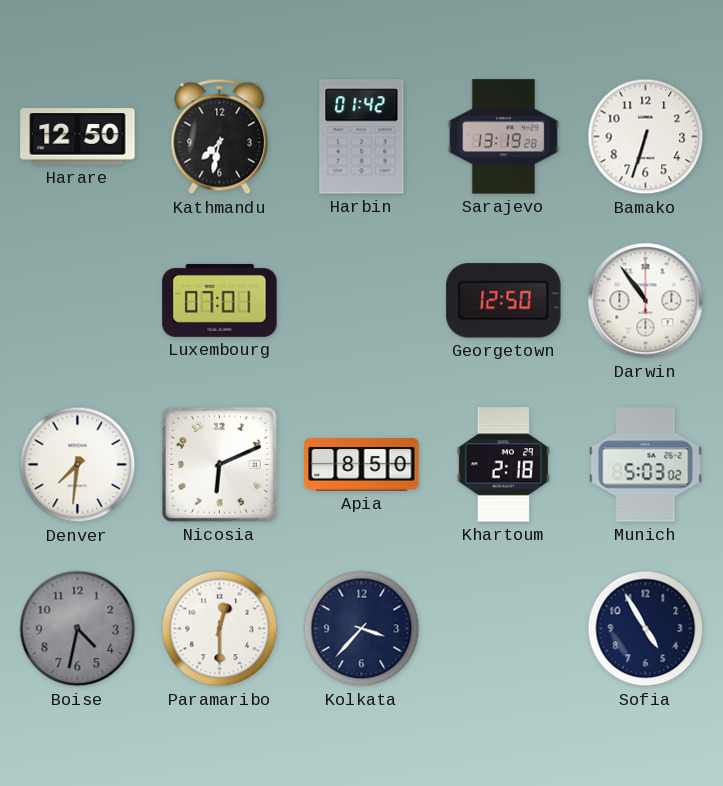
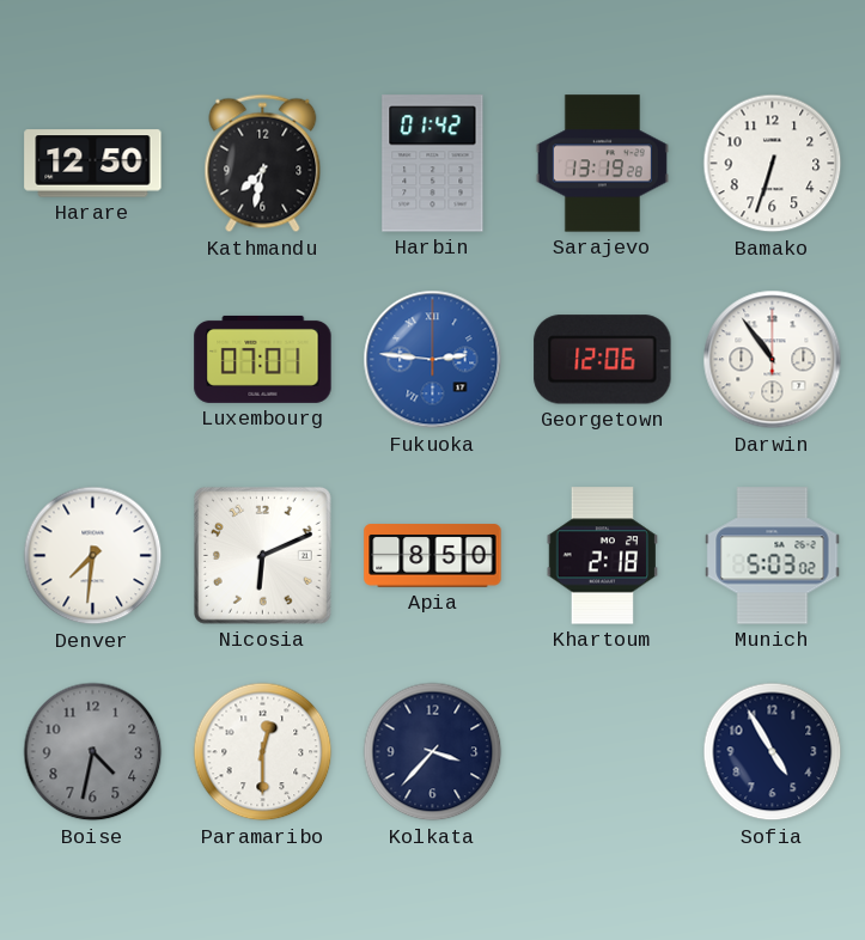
Fukuoka: none -> 2:46 (433, 360)
Georgetown: 12:50 -> 12:06 (603, 360)
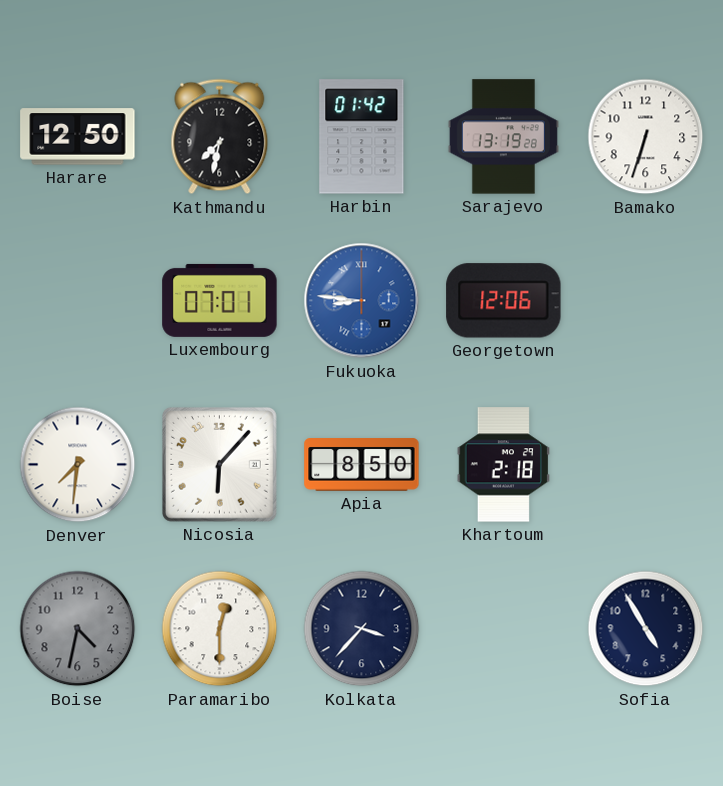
Fukuoka: 2:46 -> 8:46 (362, 301)
Darwin: 10:54 -> none (773, 360)
Nicosia: 6:11 -> 6:07 (219, 464)
Munich: 5:03 -> none (773, 556)
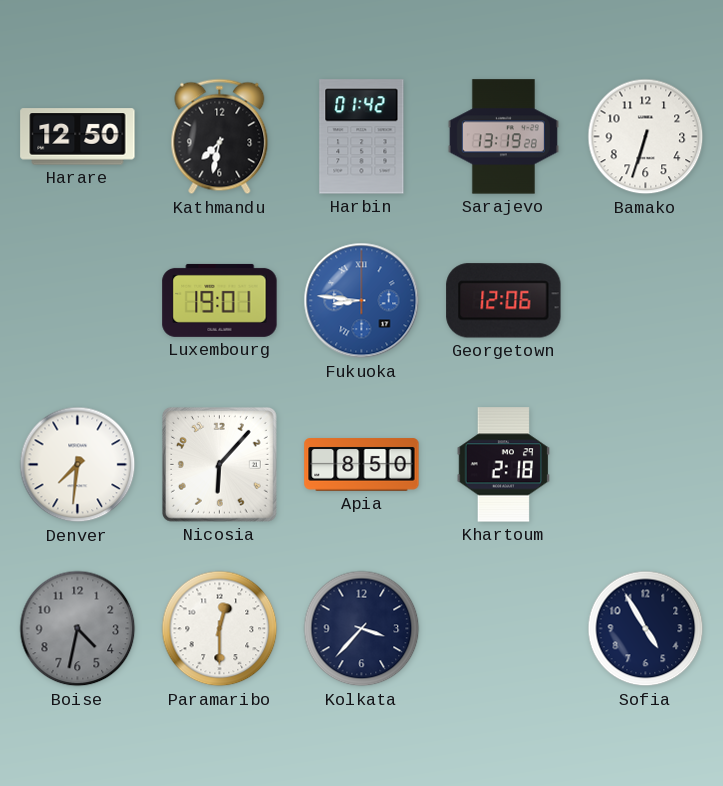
Luxembourg: 07:01 -> 19:01 (220, 300)
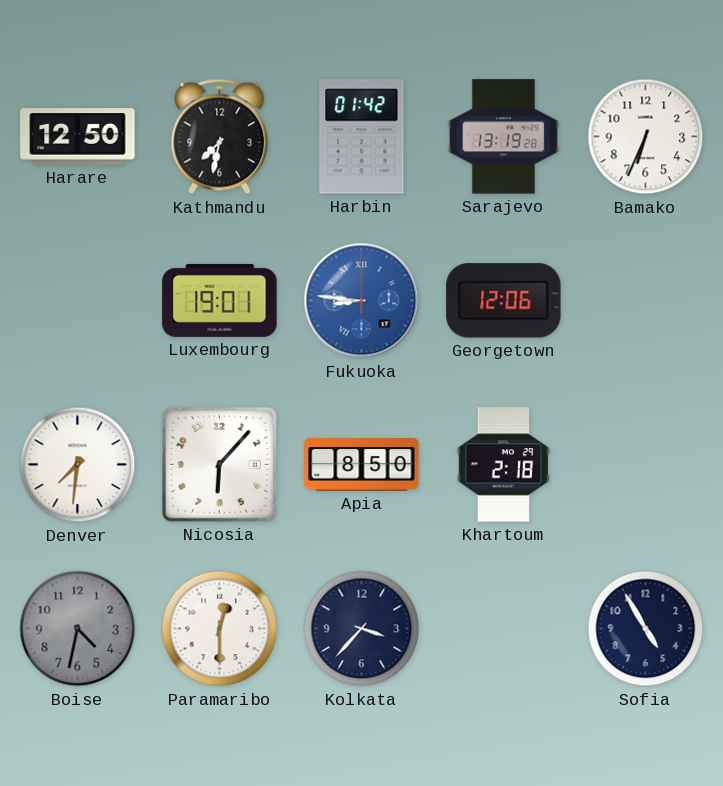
Bamako: 6:33 -> 6:34 (646, 137)
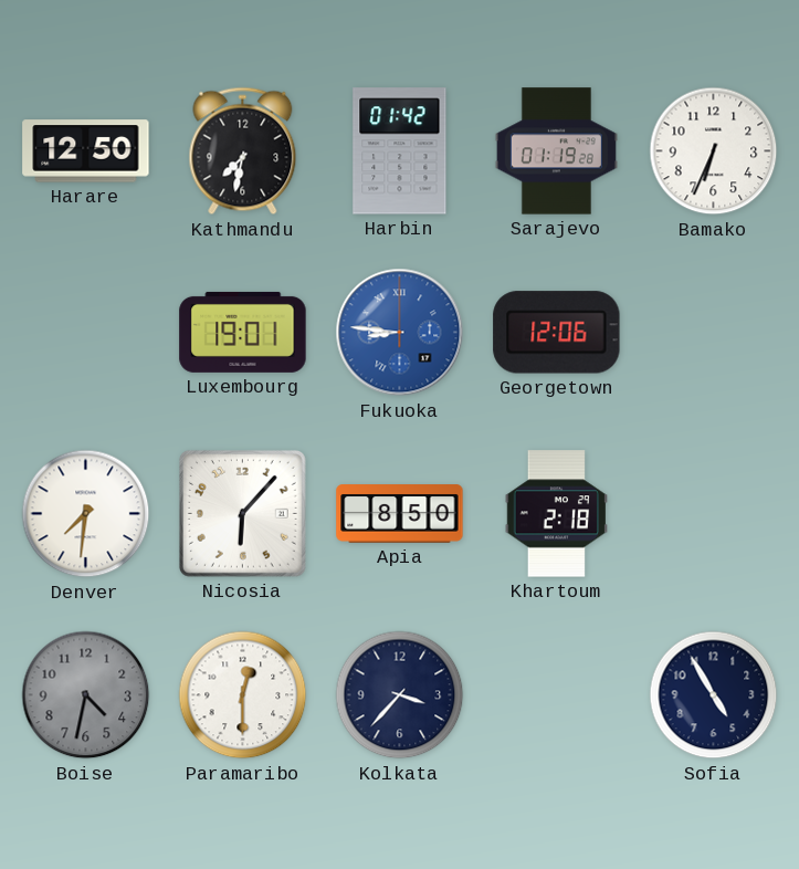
Sarajevo: 13:19 -> 01:19 (556, 151)
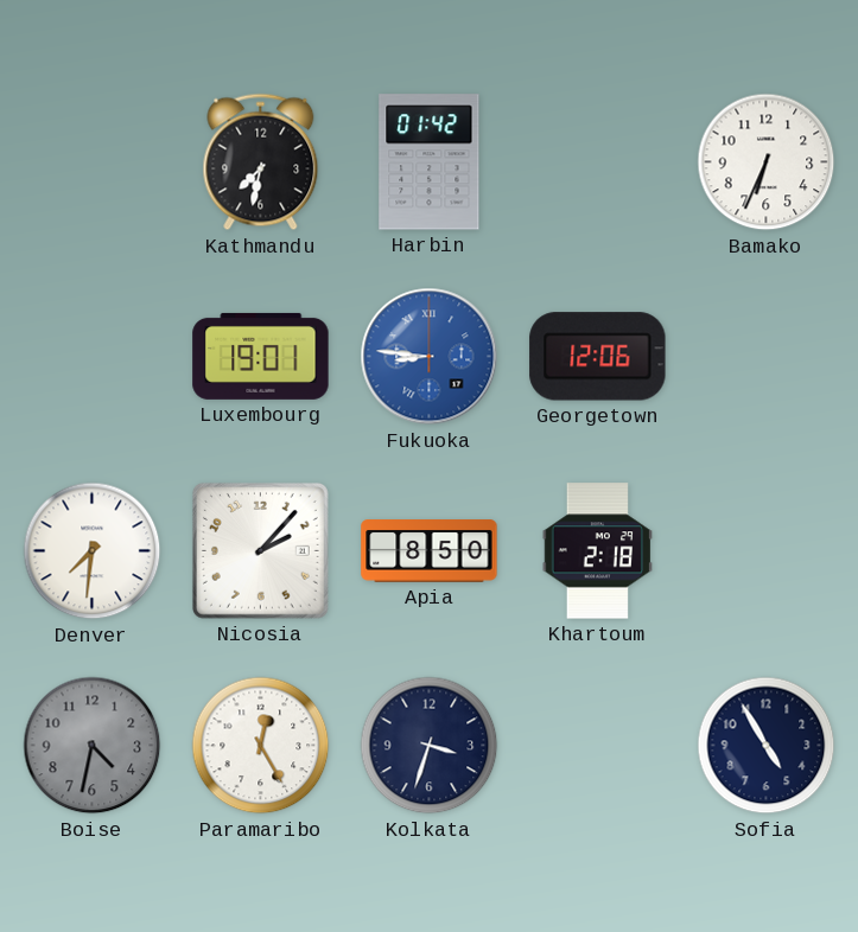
Harare: 12:50 -> none (86, 151)
Sarajevo: 01:19 -> none (556, 151)
Nicosia: 6:07 -> 2:07 (260, 550)
Paramaribo: 12:30 -> 12:25 (261, 746)
Kolkata: 3:37 -> 3:33 (430, 746)
